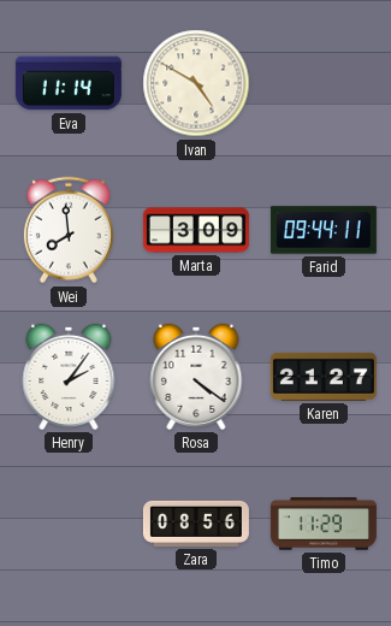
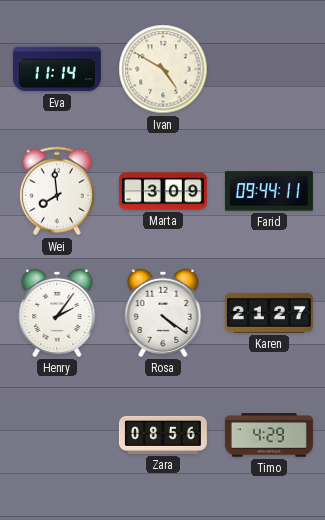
Timo: 11:29 -> 4:29 (269, 435)
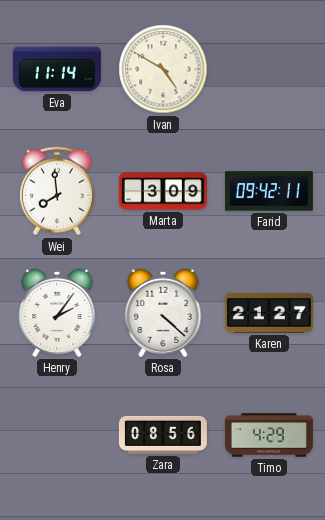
Farid: 09:44 -> 09:42 (269, 191)
Rosa: 4:21 -> 4:22 (163, 313)
